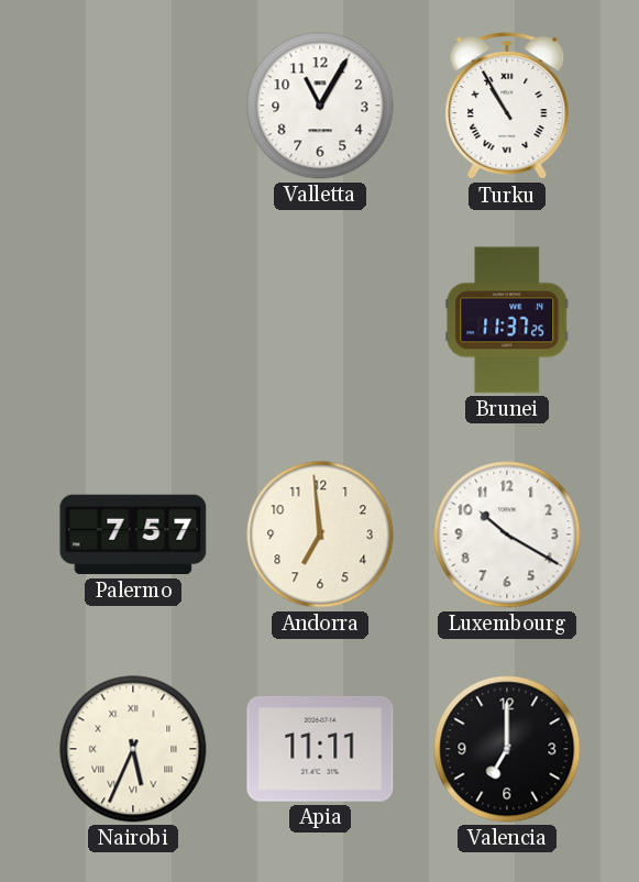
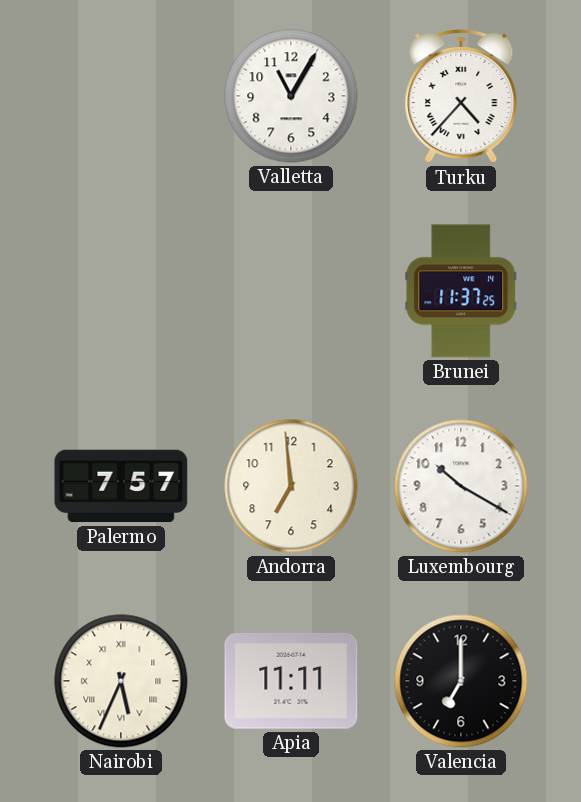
Turku: 10:55 -> 4:37 (461, 97)
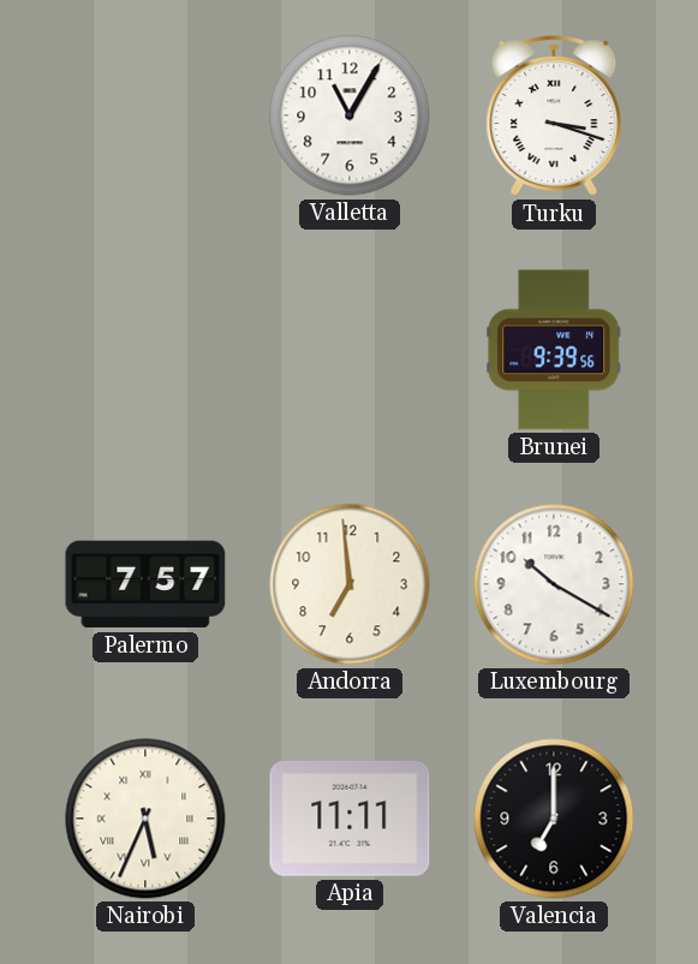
Turku: 4:37 -> 3:18 (554, 117)
Brunei: 11:37 -> 9:39 (554, 350)
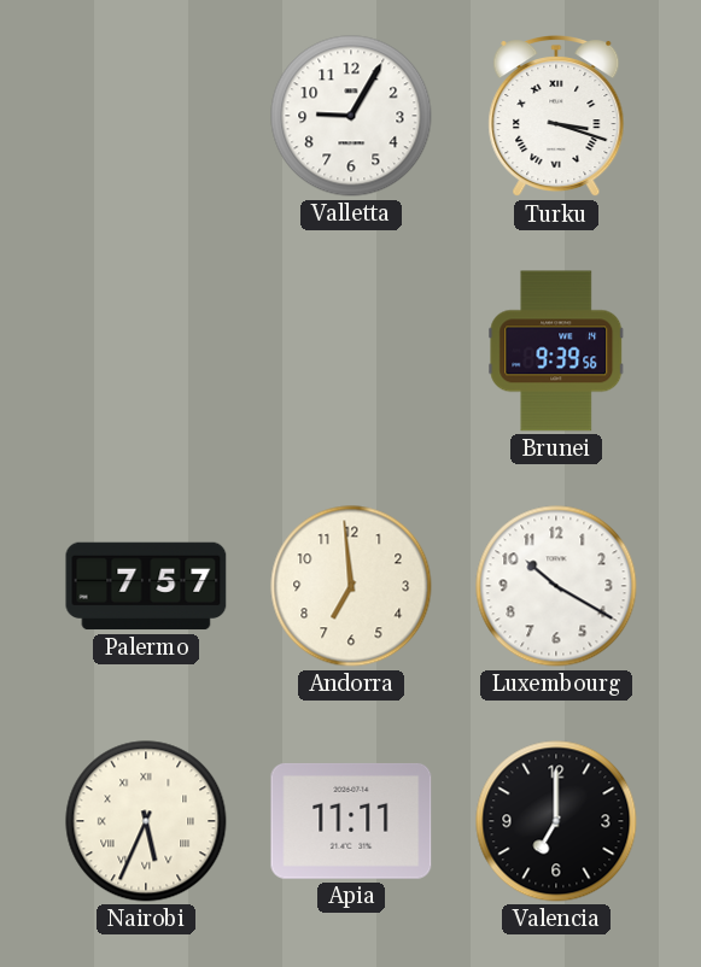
Valletta: 11:05 -> 9:05 (351, 116)
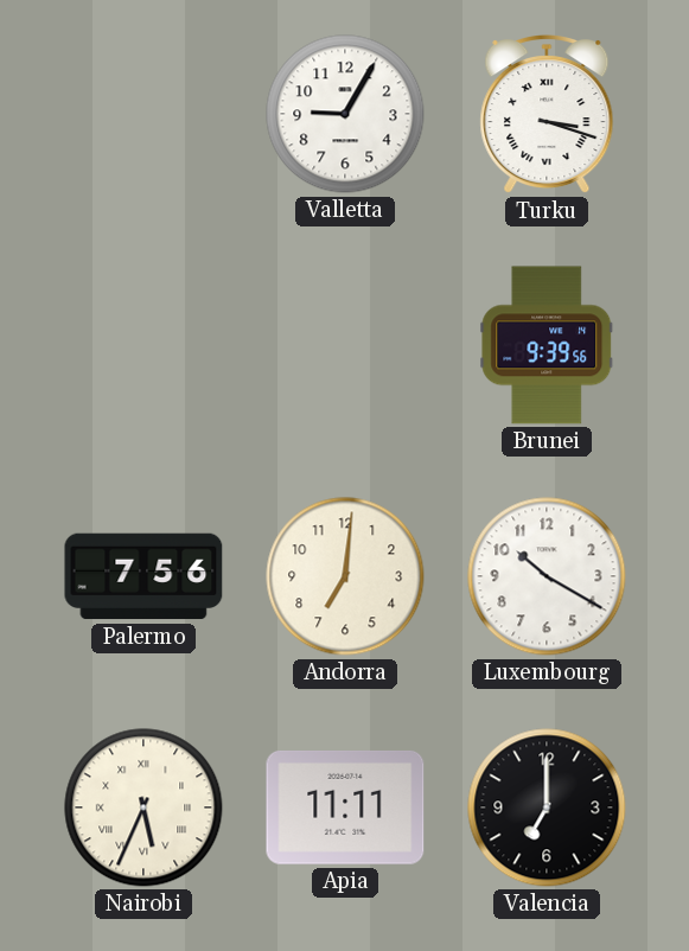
Palermo: 7:57 -> 7:56 (143, 576)
Andorra: 6:59 -> 7:01 (345, 576)
